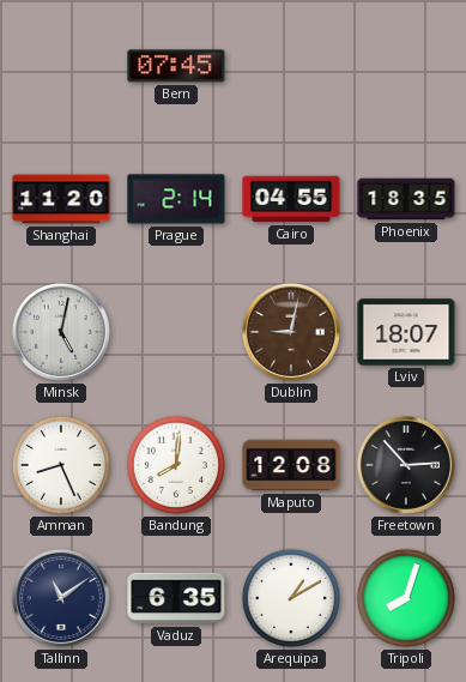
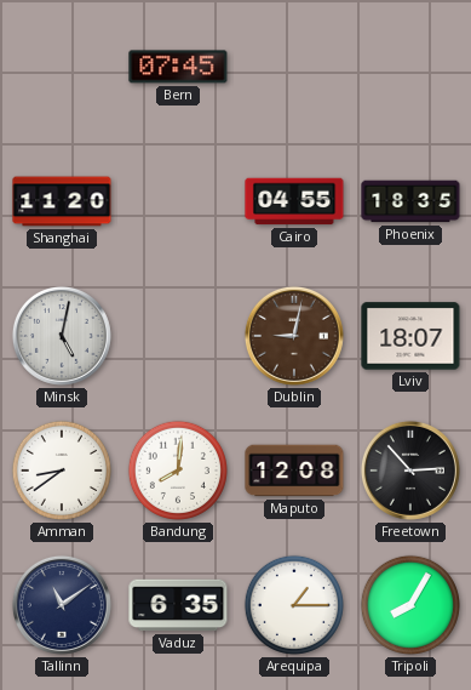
Prague: 2:14 -> none (176, 199)
Amman: 8:26 -> 8:39 (62, 471)
Arequipa: 1:10 -> 1:15 (294, 605)
Tripoli: 8:03 -> 8:05 (410, 605)
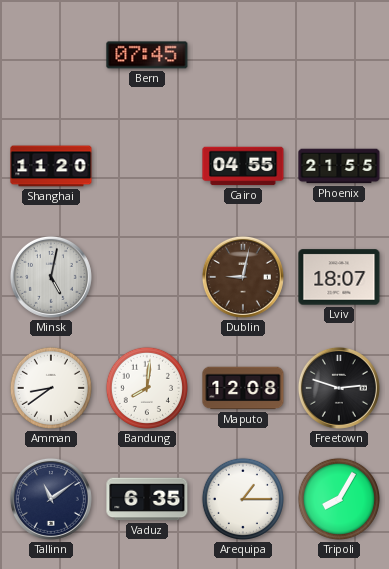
Phoenix: 18:35 -> 21:55 (339, 166)
Freetown: 2:53 -> 2:48 (339, 388)
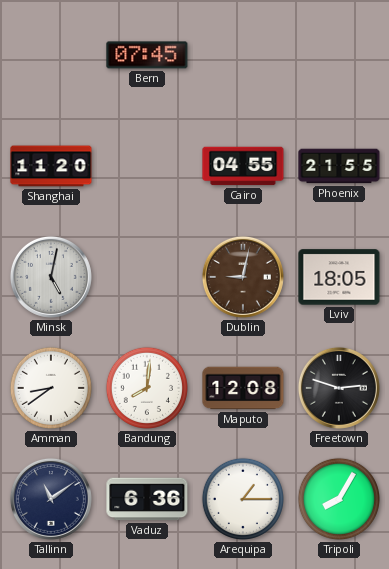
Lviv: 18:07 -> 18:05 (339, 277)
Vaduz: 6:35 -> 6:36 (147, 499)
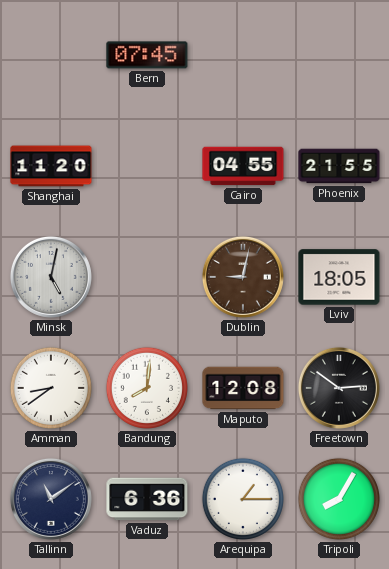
Freetown: 2:48 -> 2:51 (339, 388)
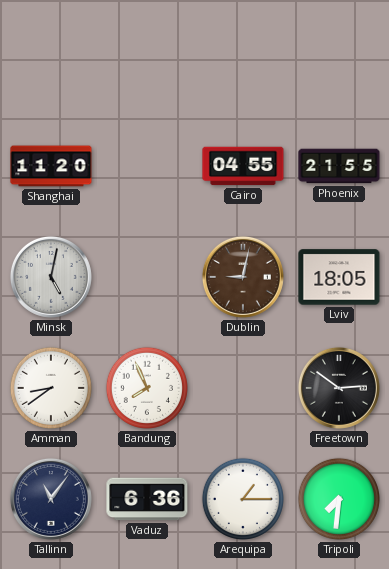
Bern: 07:45 -> none (147, 55)
Bandung: 8:01 -> 7:56 (147, 388)
Maputo: 12:08 -> none (243, 388)
Tallinn: 11:09 -> 11:06 (51, 499)
Tripoli: 8:05 -> 7:31 (339, 499)
